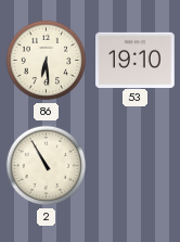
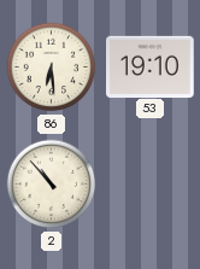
2: 10:55 -> 10:53 (52, 185)
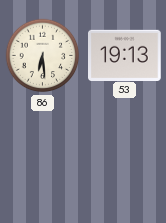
53: 19:10 -> 19:13 (125, 55)
2: 10:53 -> none (52, 185)
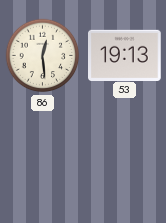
86: 6:29 -> 12:29 (43, 56)
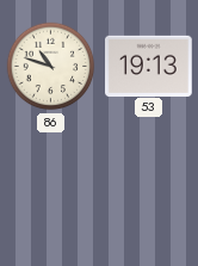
86: 12:29 -> 10:48 (51, 67)
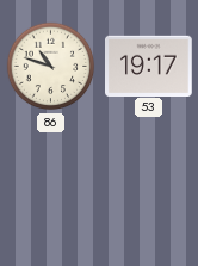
53: 19:13 -> 19:17 (149, 66)
